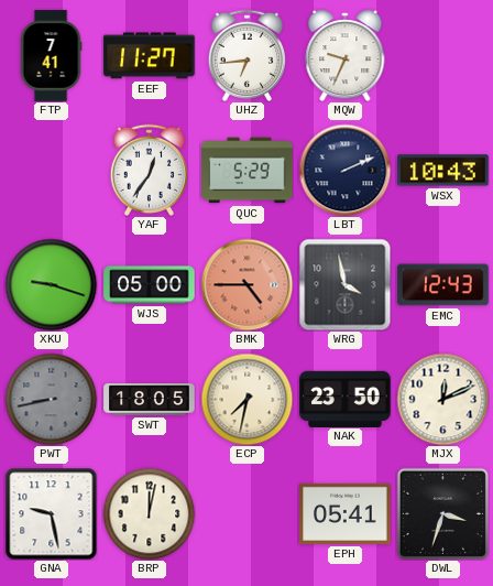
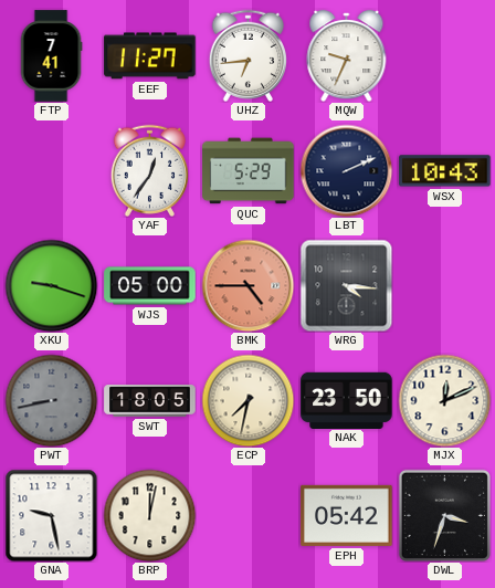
WRG: 3:58 -> 4:16 (346, 285)
EMC: 12:43 -> none (443, 285)
EPH: 05:41 -> 05:42 (347, 515)
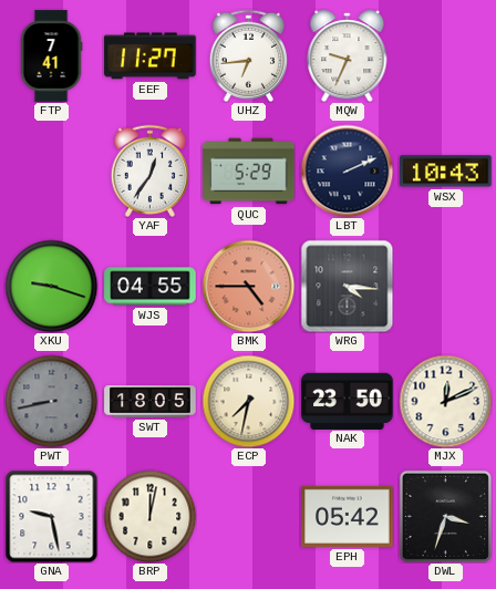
WJS: 05:00 -> 04:55 (151, 287)
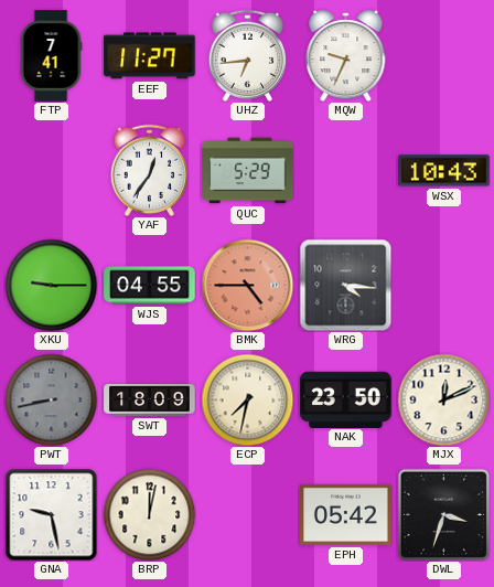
LBT: 2:11 -> none (347, 170)
XKU: 9:18 -> 9:15 (51, 285)
SWT: 18:05 -> 18:09 (150, 401)
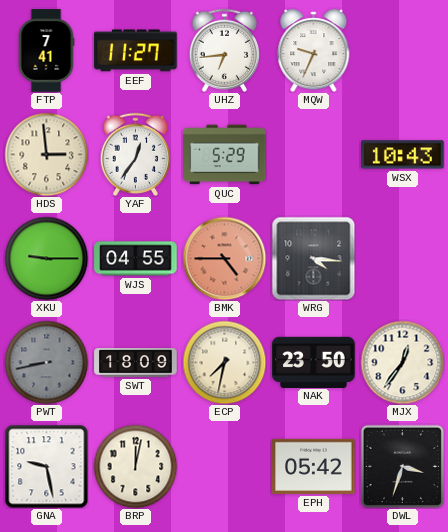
HDS: none -> 2:59 (46, 154)
MJX: 12:11 -> 12:36 (402, 362)
